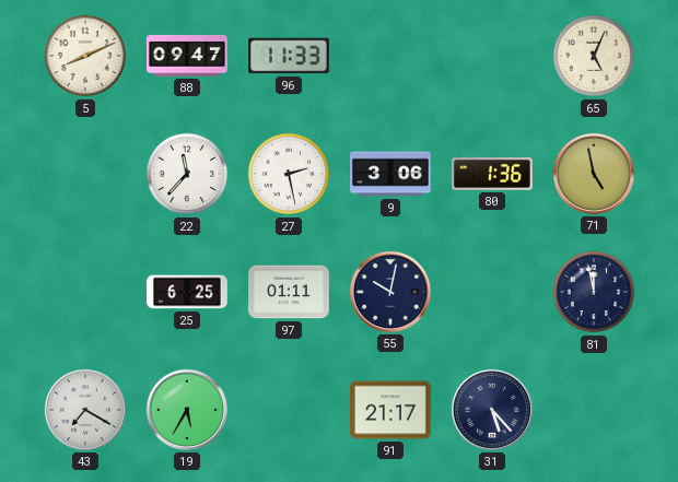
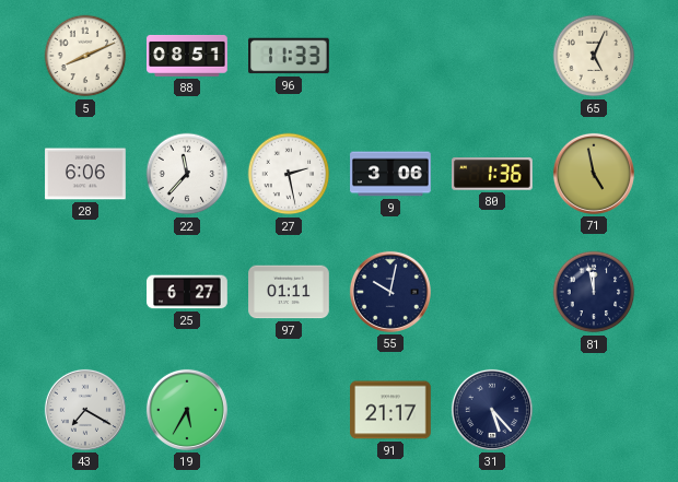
88: 09:47 -> 08:51 (187, 56)
28: none -> 6:06 (85, 174)
25: 6:25 -> 6:27 (187, 292)
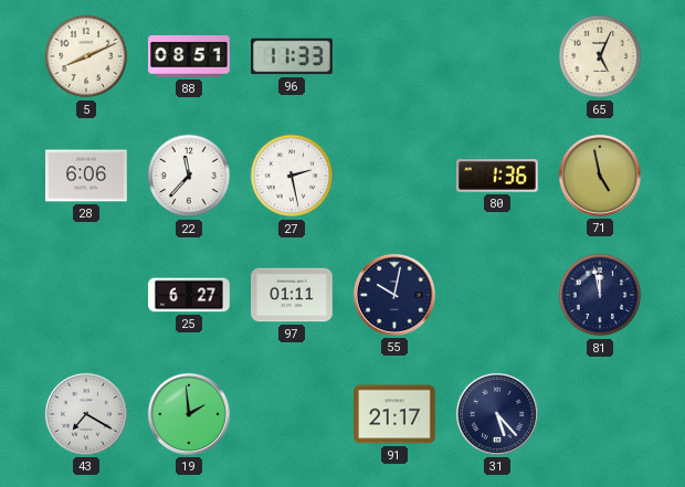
9: 3:06 -> none (390, 174)
19: 5:35 -> 1:59 (189, 414)
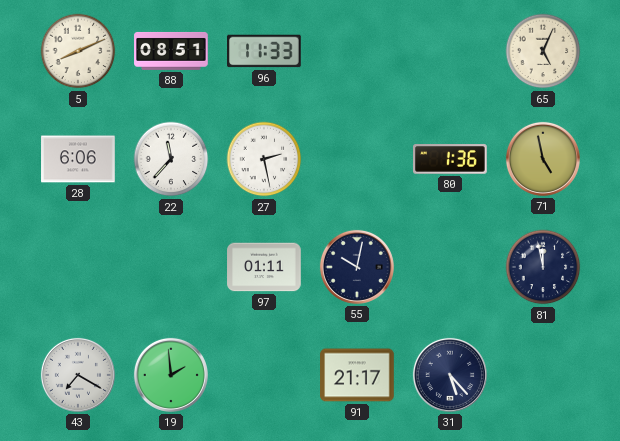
25: 6:27 -> none (189, 295)
